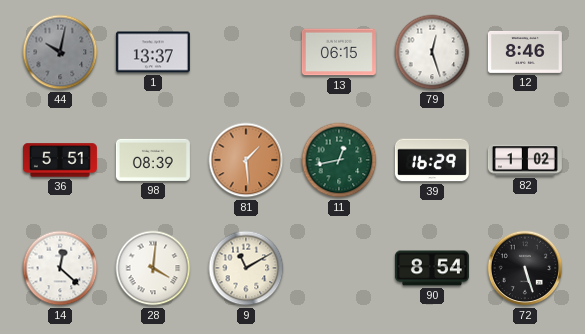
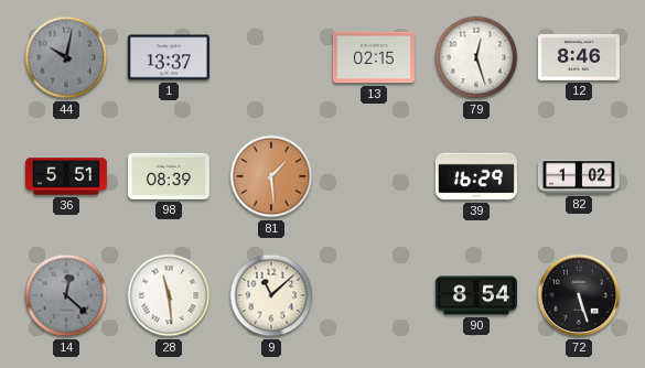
13: 06:15 -> 02:15 (374, 57)
11: 12:43 -> none (339, 160)
14 dial: white -> grey (66, 295)
28: 4:01 -> 11:29 (169, 295)
9: 11:10 -> 11:08 (271, 295)
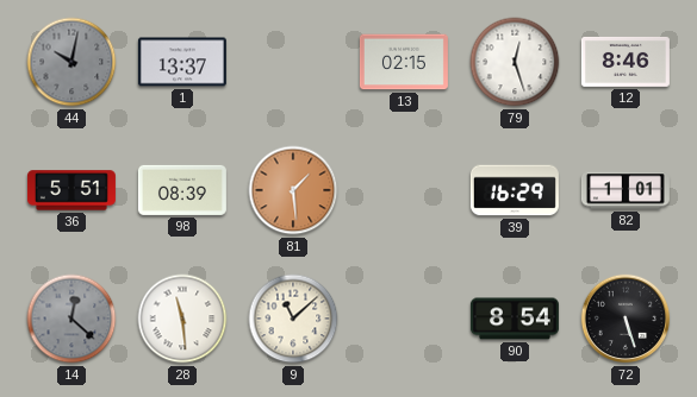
82: 1:02 -> 1:01 (626, 190)
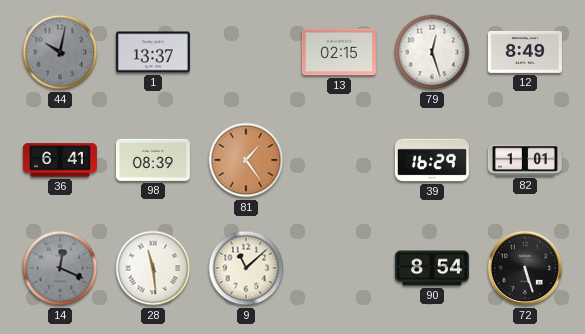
12: 8:46 -> 8:49 (525, 52)
36: 5:51 -> 6:41 (60, 160)
81: 1:29 -> 1:24 (246, 160)
14: 12:22 -> 12:19 (60, 268)
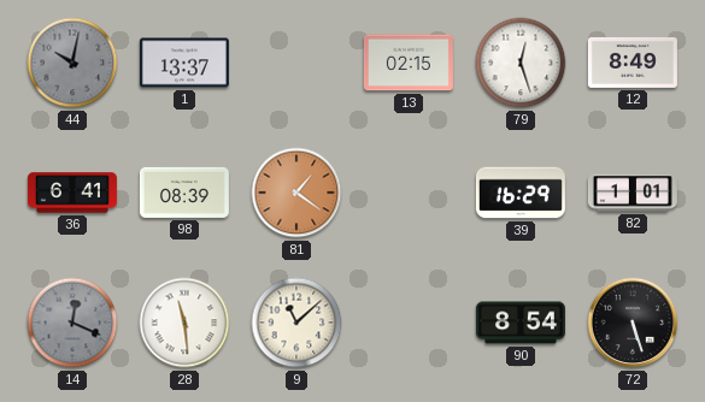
81: 1:24 -> 1:21 (296, 193)
